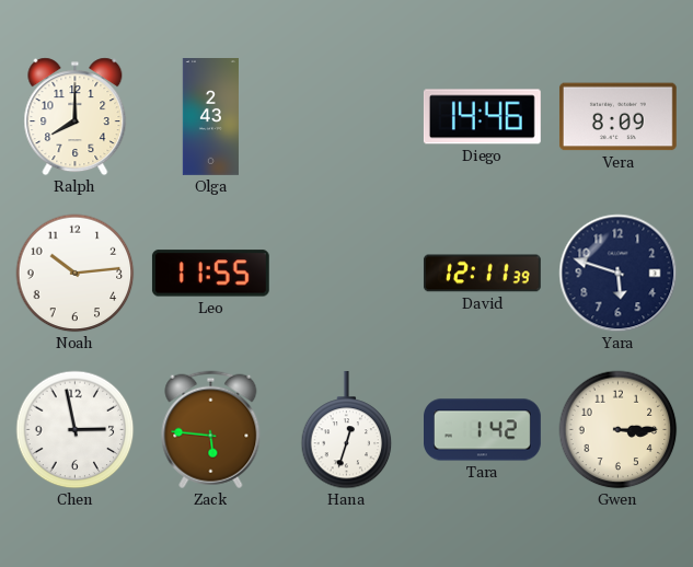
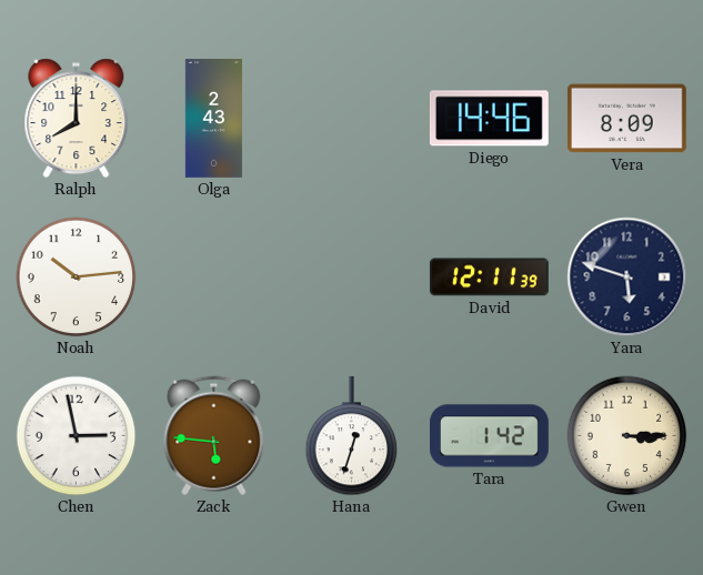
Leo: 11:55 -> none (210, 274)
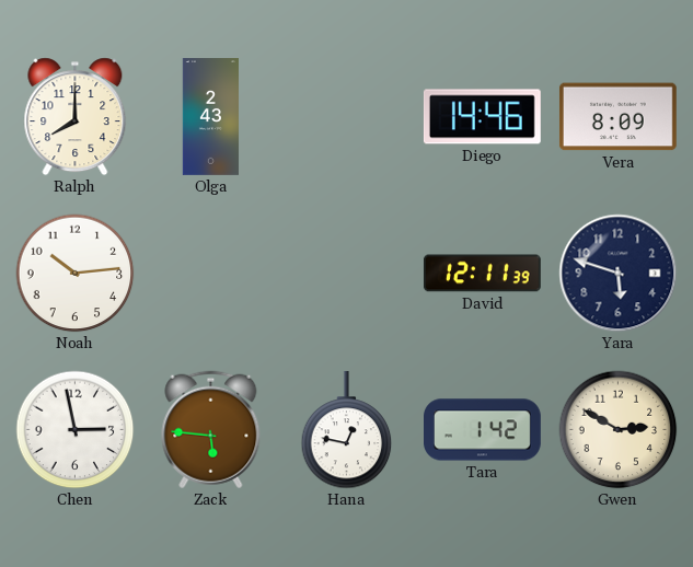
Hana: 12:33 -> 12:47 (347, 430)
Gwen: 3:15 -> 2:50 (619, 430)
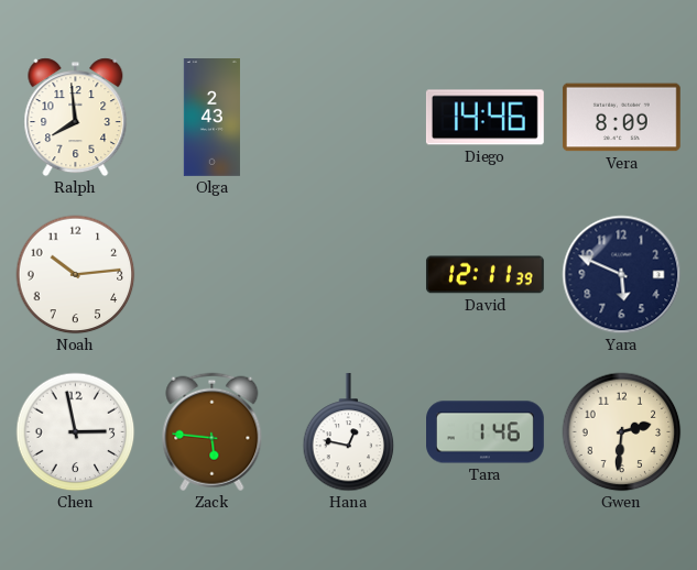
Ralph: 8:00 -> 7:59 (76, 118)
Yara: 5:48 -> 5:49 (622, 275)
Tara: 1:42 -> 1:46 (486, 432)
Gwen: 2:50 -> 2:31 (622, 432)
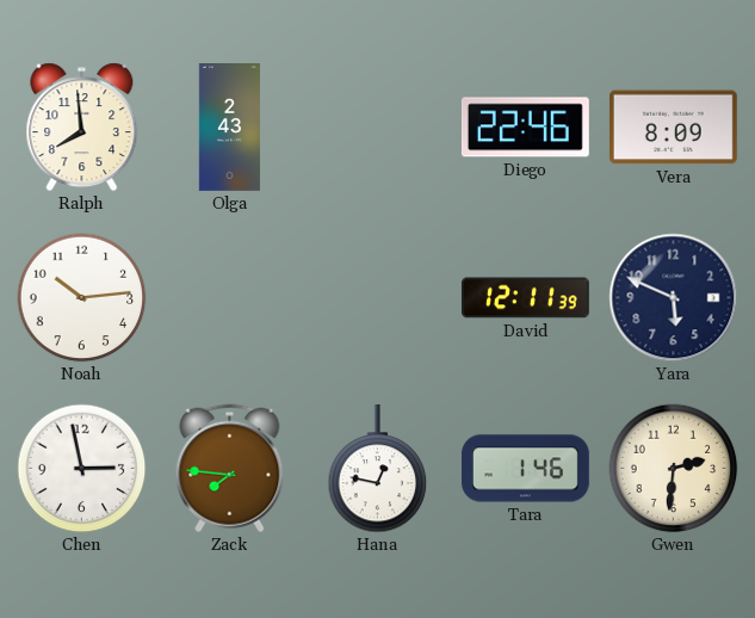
Diego: 14:46 -> 22:46 (525, 128)
Zack: 5:46 -> 7:46 (230, 469)
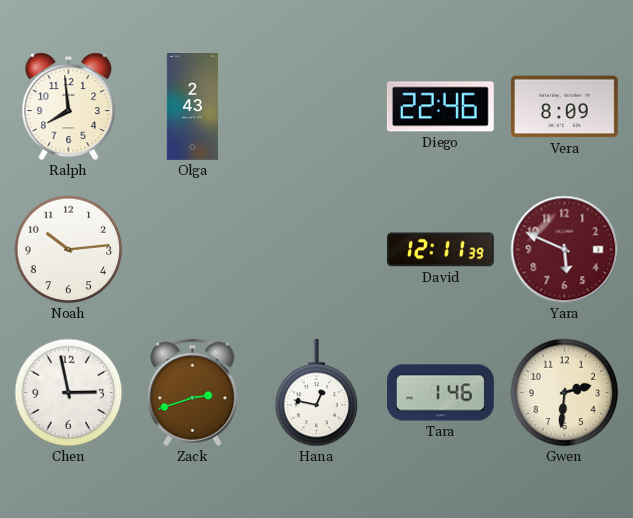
Yara dial: navy -> burgundy (565, 250)
Zack: 7:46 -> 2:42 (193, 393)
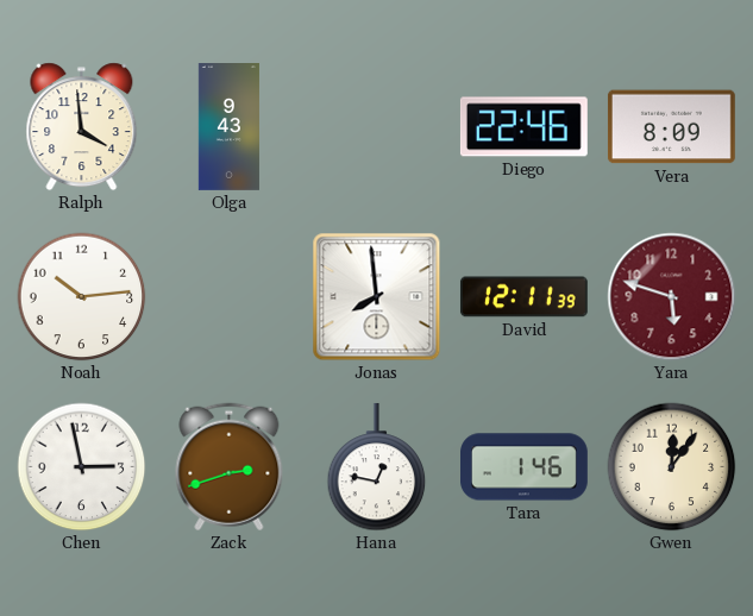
Ralph: 7:59 -> 3:59 (82, 127)
Olga: 2:43 -> 9:43 (228, 127)
Jonas: none -> 7:59 (377, 297)
Yara: 5:49 -> 5:48 (672, 297)
Gwen: 2:31 -> 12:06 (672, 467)
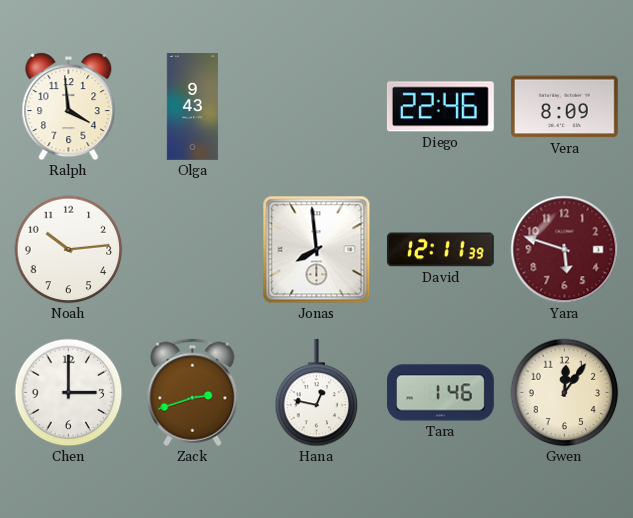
Chen: 2:58 -> 3:00 (69, 393)
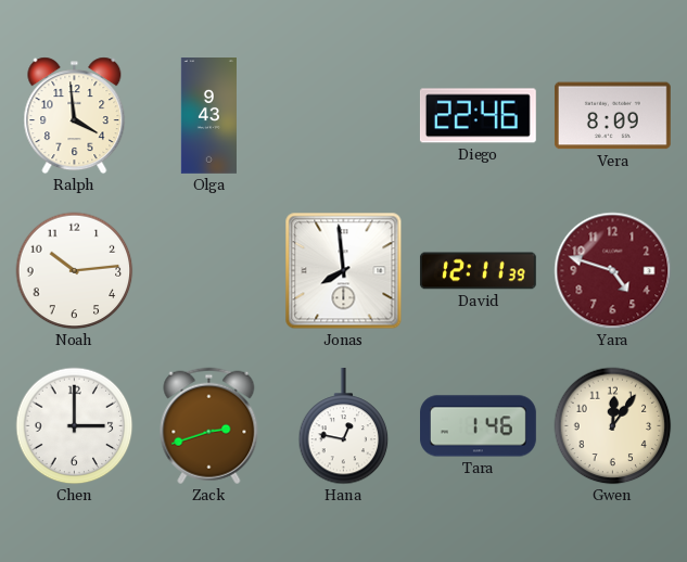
Yara: 5:48 -> 4:48 (613, 271)
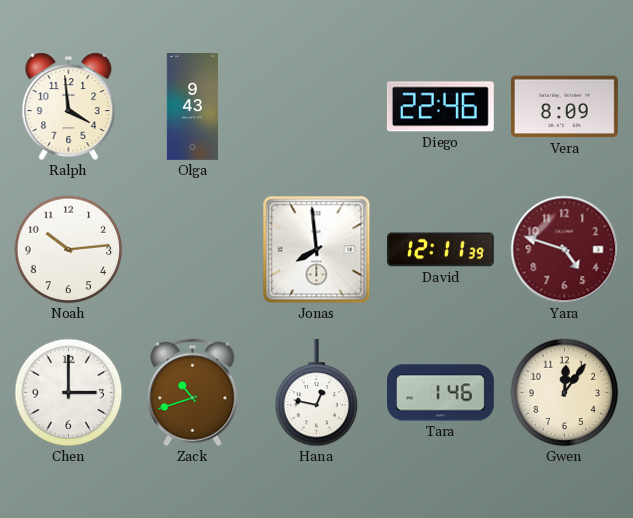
Zack: 2:42 -> 10:42 (193, 393)
